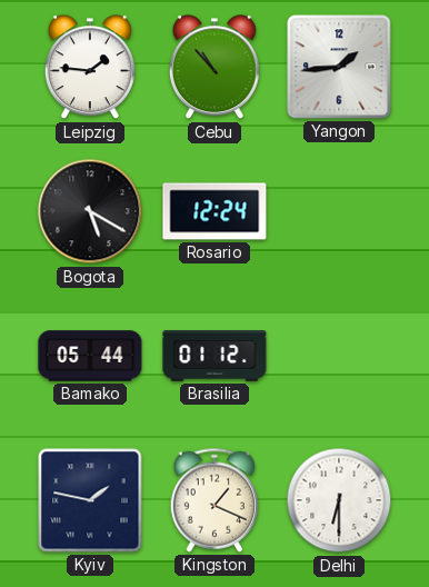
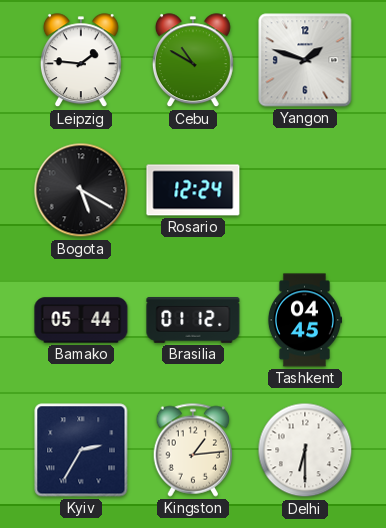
Cebu: 10:53 -> 10:50 (193, 61)
Yangon: 1:44 -> 1:48 (305, 60)
Tashkent: none -> 04:45 (304, 320)
Kyiv: 1:47 -> 2:35 (81, 450)
Kingston: 1:19 -> 1:14 (193, 450)
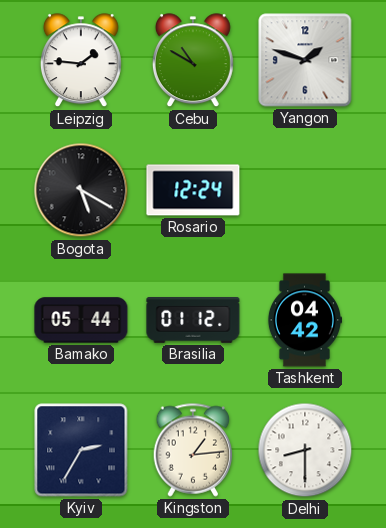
Tashkent: 04:45 -> 04:42 (304, 320)
Delhi: 6:30 -> 8:30 (305, 450)
